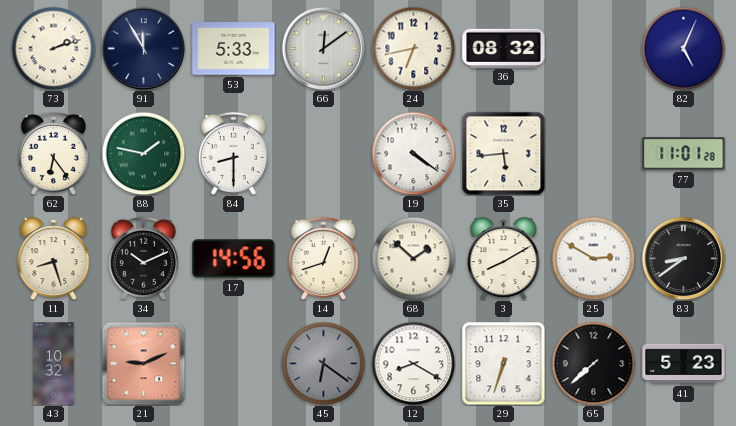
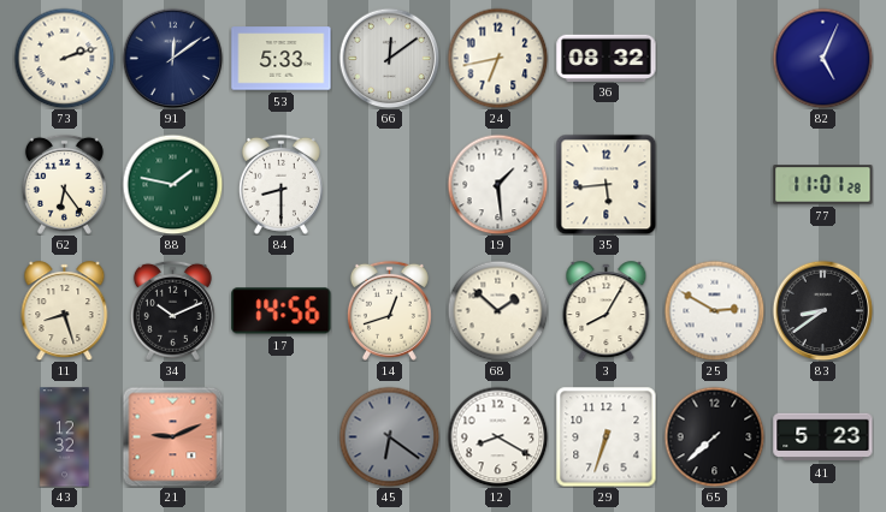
91: 11:55 -> 12:09 (172, 58)
19: 4:21 -> 1:29 (497, 184)
3: 8:10 -> 8:05 (607, 311)
43: 10:32 -> 12:32 (65, 437)
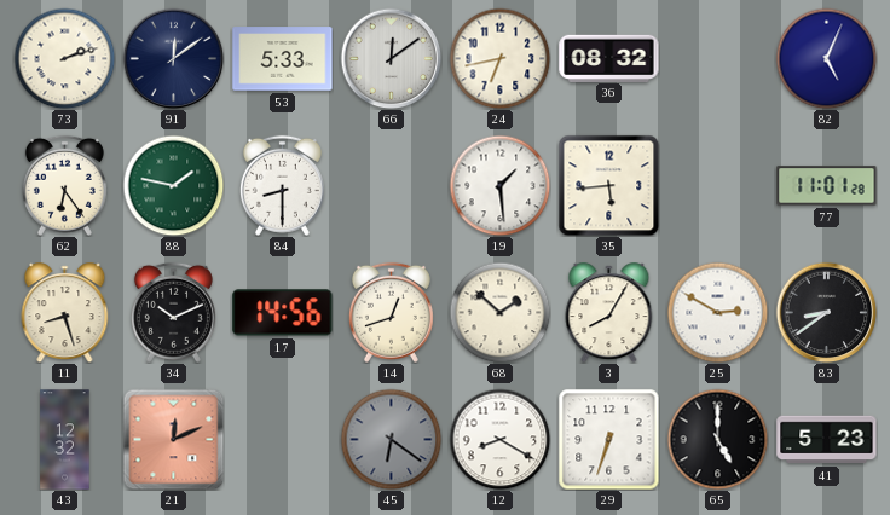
21: 9:11 -> 12:11 (173, 439)
65: 7:38 -> 5:00 (717, 439)
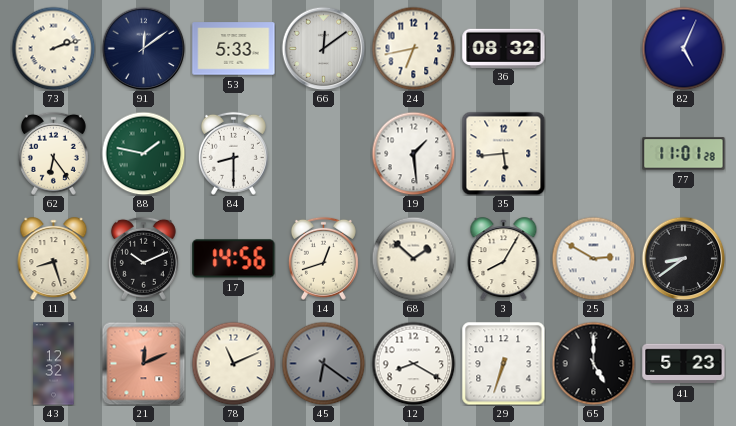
78: none -> 11:11 (233, 363)
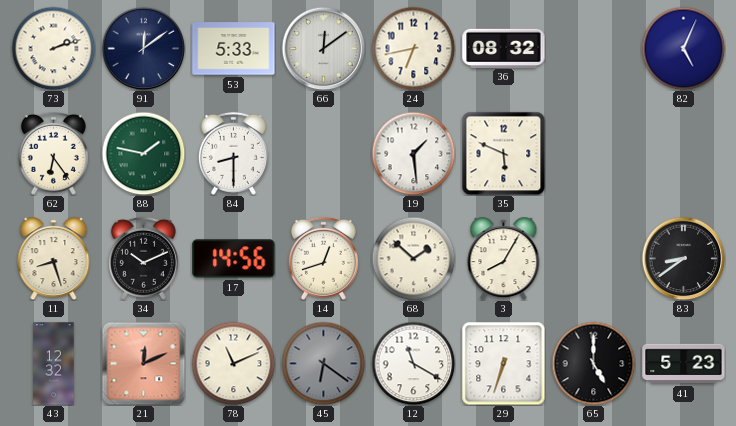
35: 5:44 -> 5:49 (503, 153)
77: 11:01 -> none (684, 154)
25: 2:50 -> none (593, 258)
12: 8:20 -> 11:20 (413, 363)
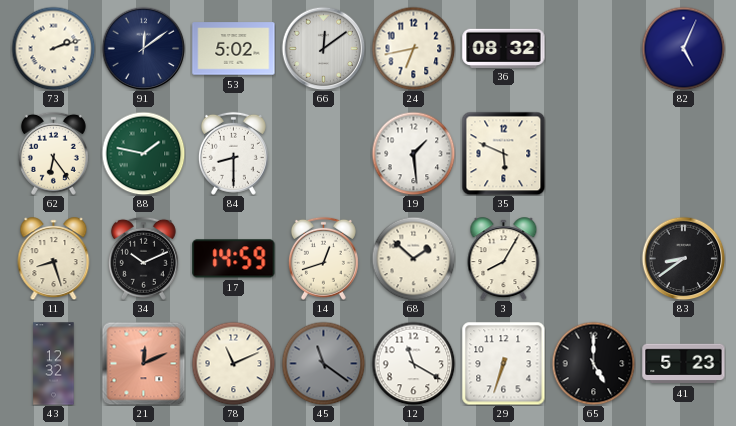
53: 5:33 -> 5:02 (234, 49)
17: 14:56 -> 14:59 (234, 259)
45: 6:21 -> 11:21 (323, 363)
